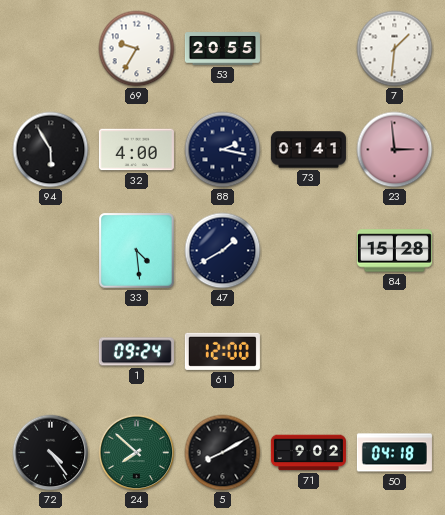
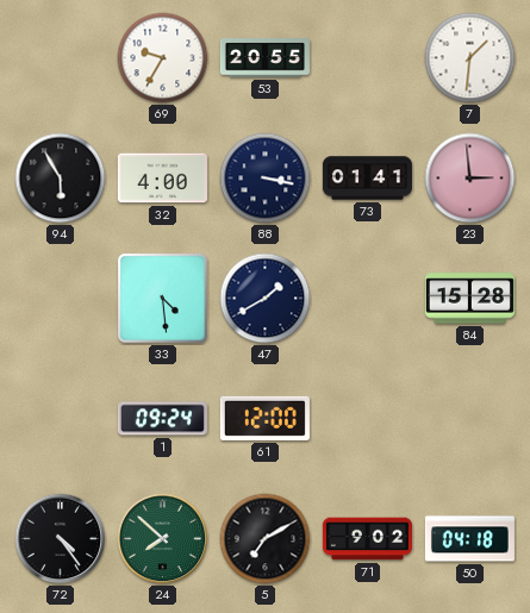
88: 2:17 -> 3:17 (266, 179)
5: 8:10 -> 7:10 (266, 539)
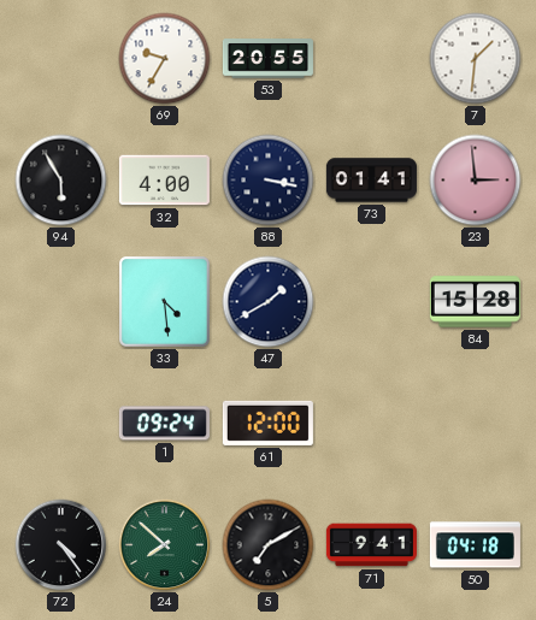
71: 9:02 -> 9:41 (371, 545)
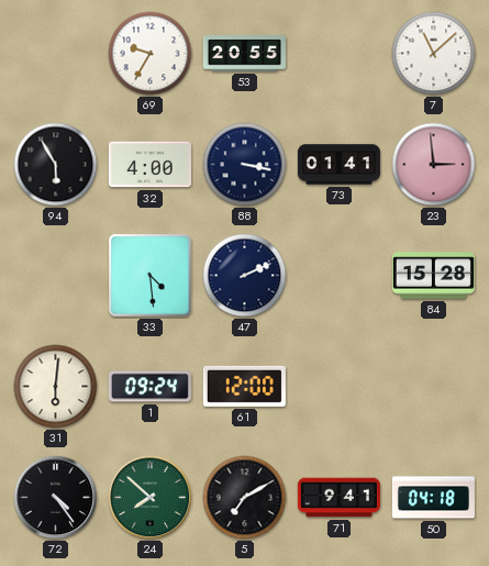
7: 1:31 -> 11:08 (434, 54)
47: 1:40 -> 2:11 (245, 276)
31: none -> 6:01 (56, 387)
